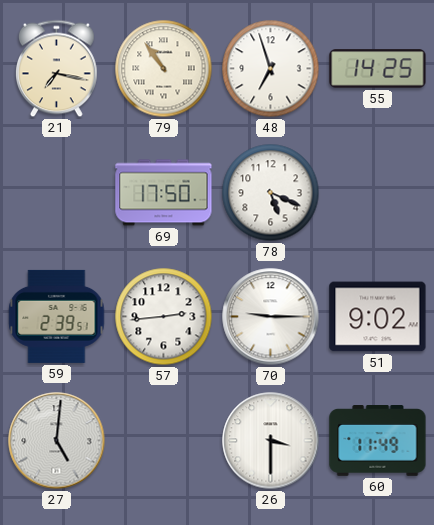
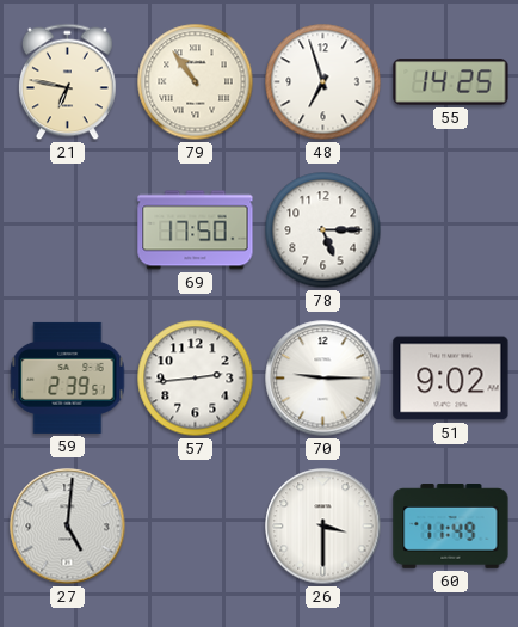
21: 7:17 -> 6:47 (68, 82)
78: 5:19 -> 5:15 (323, 230)
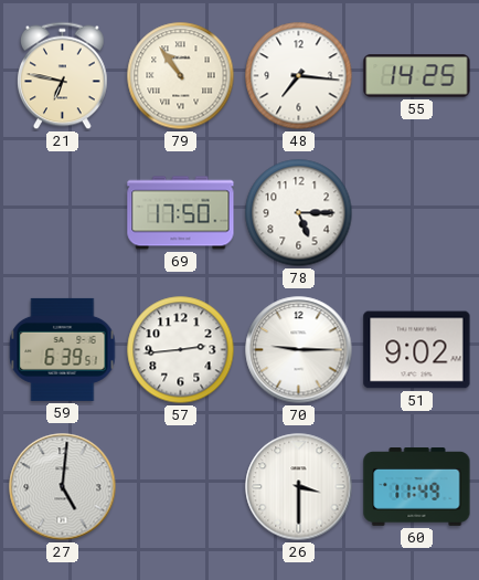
48: 6:57 -> 7:16 (299, 76)
59: 2:39 -> 6:39 (63, 349)
